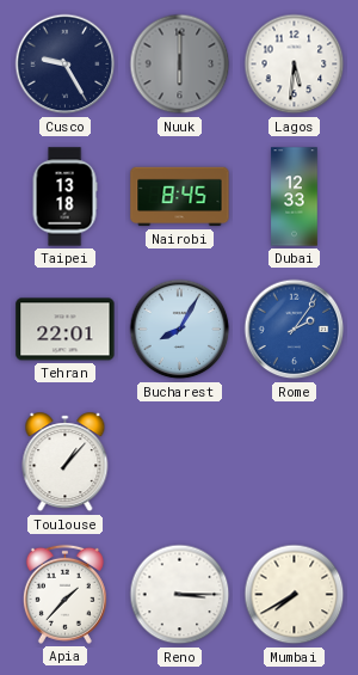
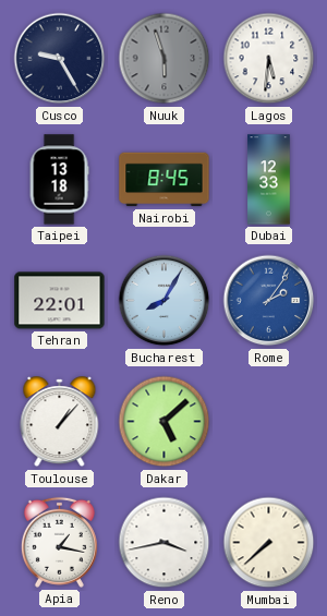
Nuuk: 6:00 -> 5:57 (165, 59)
Dakar: none -> 5:08 (165, 422)
Apia: 1:37 -> 1:17 (59, 542)
Reno: 3:15 -> 3:43 (165, 543)
Mumbai: 7:40 -> 7:38 (269, 543)
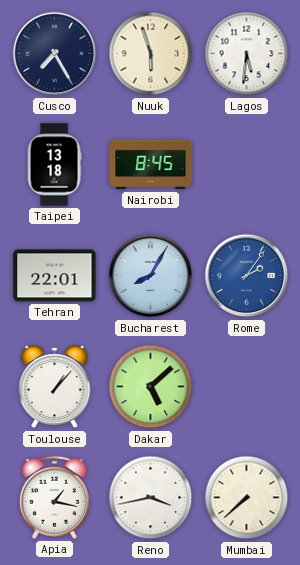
Cusco: 9:25 -> 7:25 (55, 54)
Nuuk dial: grey -> cream (151, 54)
Dubai: 12:33 -> none (269, 180)
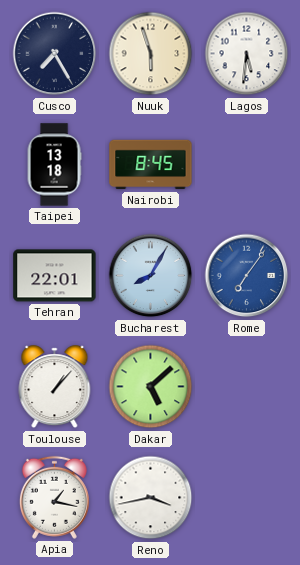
Rome: 2:06 -> 7:06 (247, 276)
Mumbai: 7:38 -> none (247, 498)
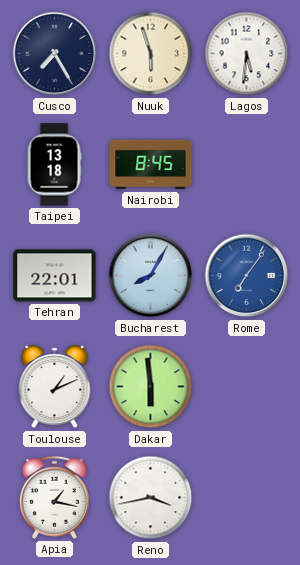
Toulouse: 1:07 -> 1:11 (55, 387)
Dakar: 5:08 -> 5:59 (151, 387)
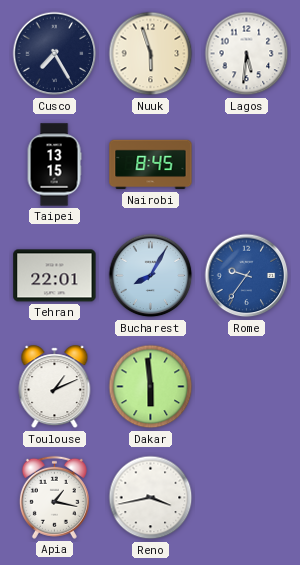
Taipei: 13:18 -> 13:15 (54, 165)
Rome: 7:06 -> 9:36 (247, 276)
